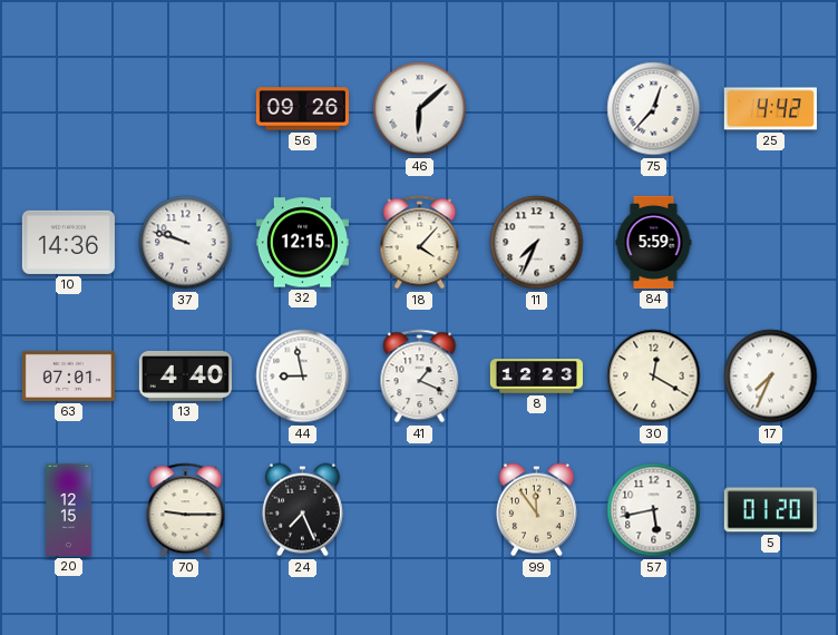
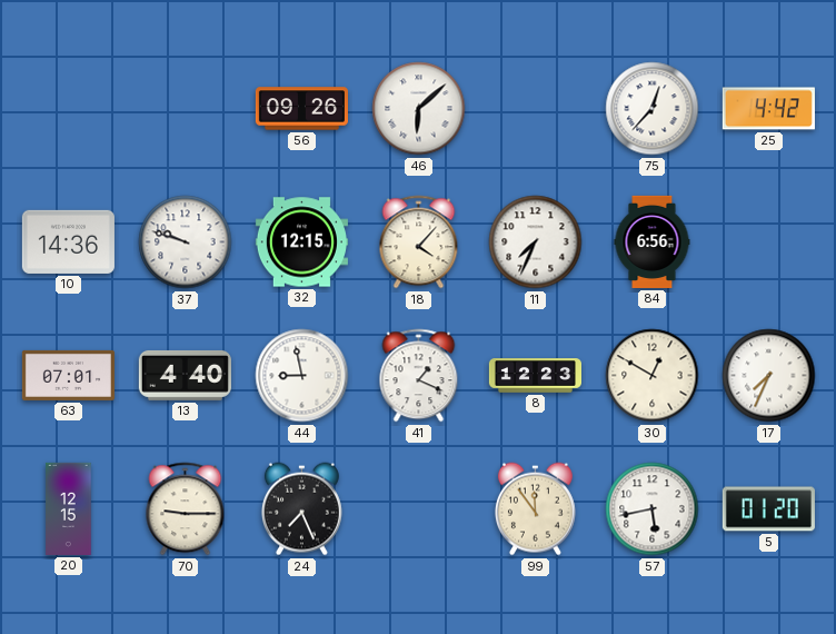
84: 5:59 -> 6:56 (653, 241)
30: 12:20 -> 12:50 (653, 376)
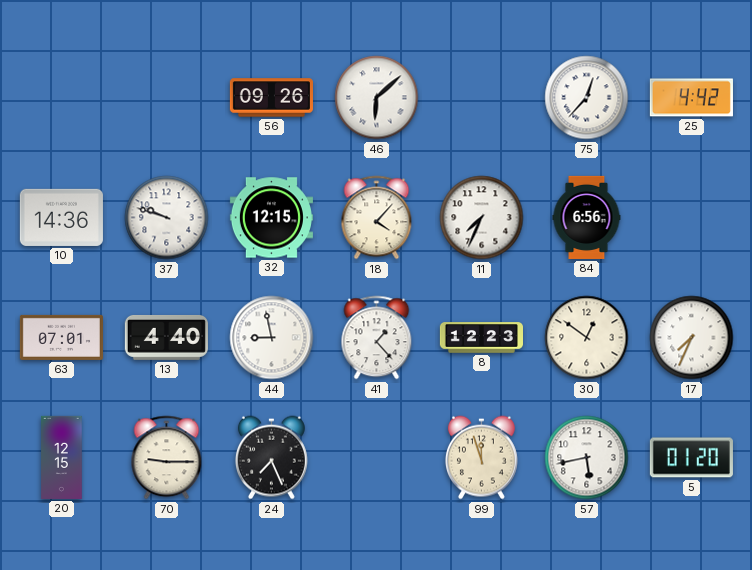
41: 1:19 -> 1:23 (377, 338)
30: 12:50 -> 12:51 (587, 338)
99: 11:54 -> 11:57 (481, 458)
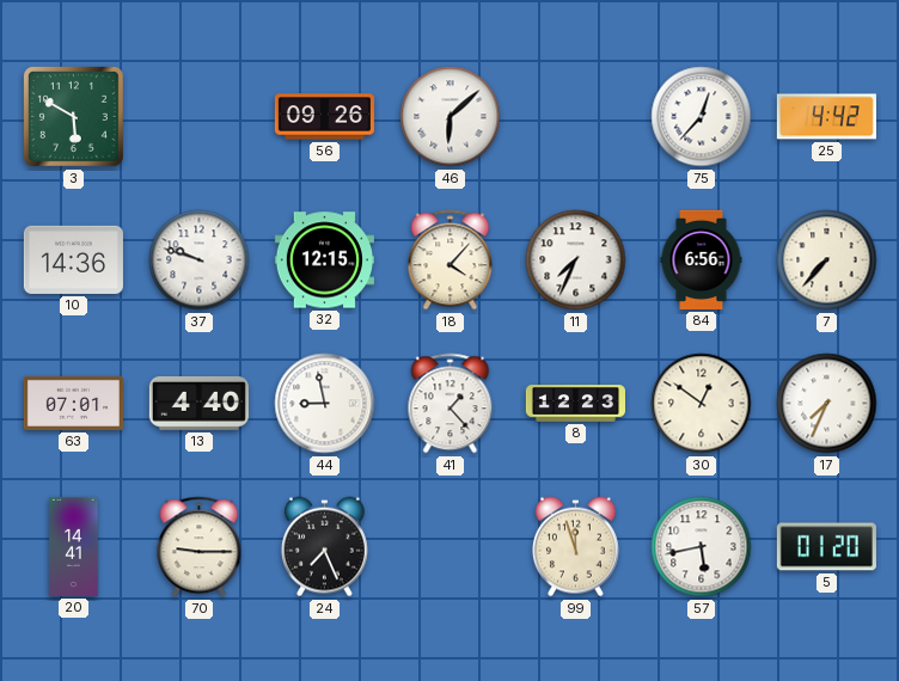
3: none -> 5:50 (73, 116)
7: none -> 7:37 (827, 260)
20: 12:15 -> 14:41 (74, 546)
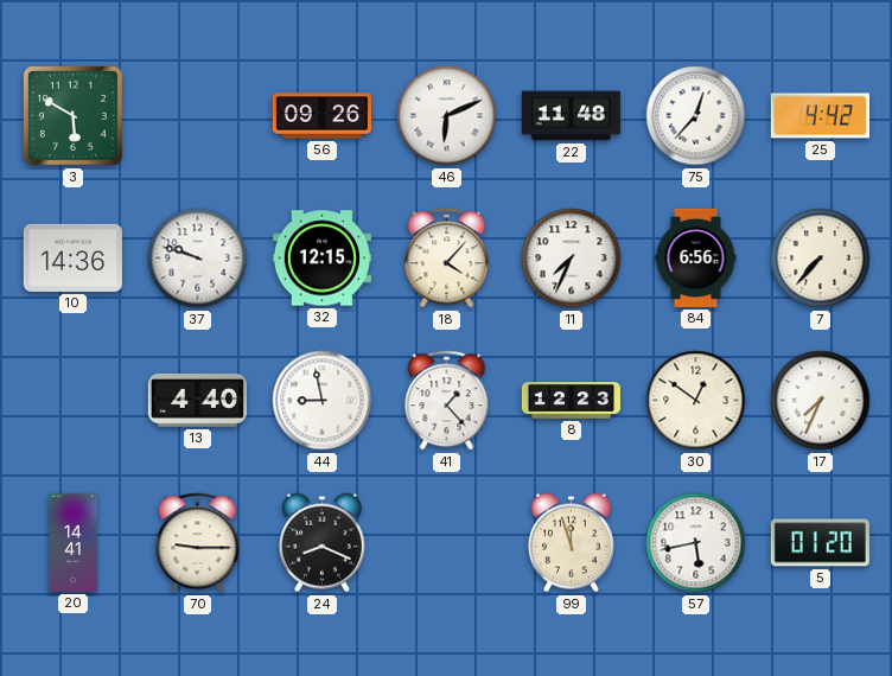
46: 6:08 -> 6:11 (447, 116)
22: none -> 11:48 (571, 116)
63: 07:01 -> none (73, 403)
24: 7:26 -> 8:19 (321, 543)
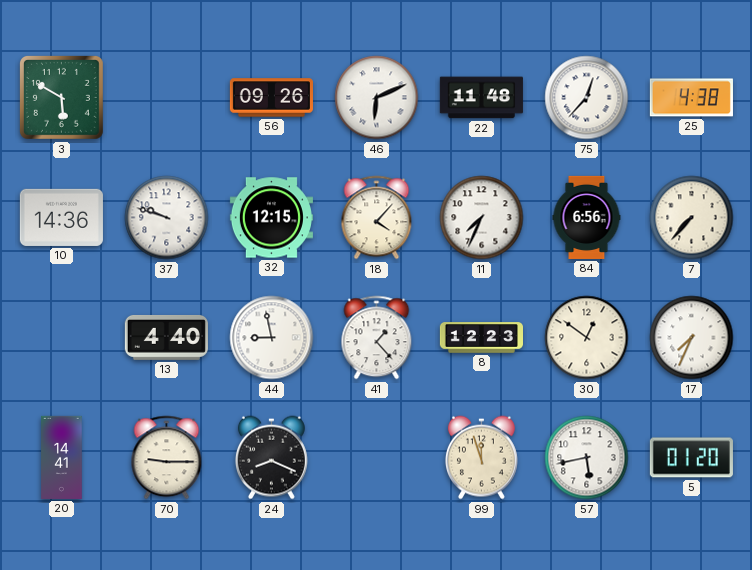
25: 4:42 -> 4:38 (691, 98)
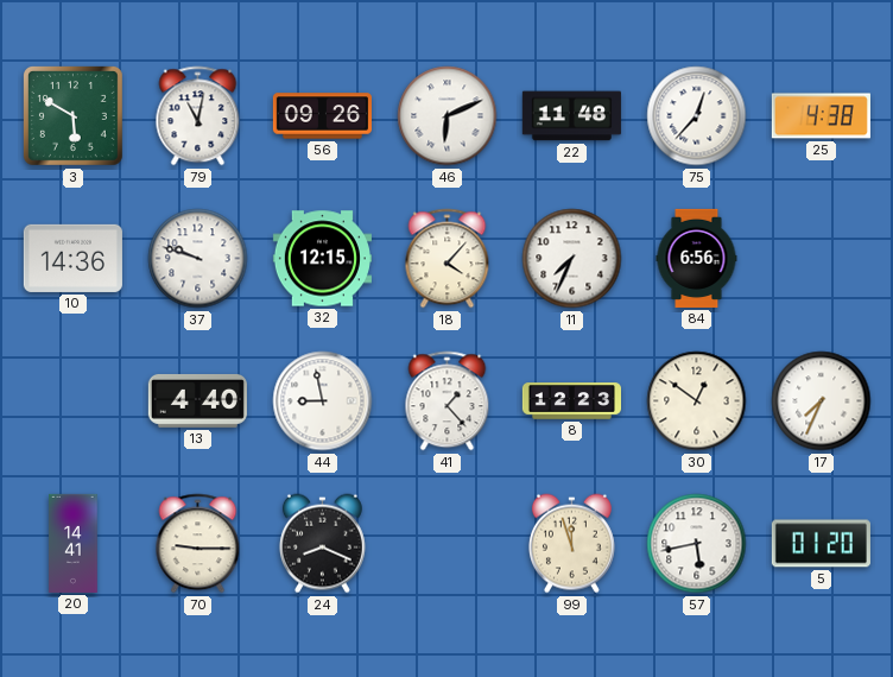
79: none -> 11:02 (198, 116)
7: 7:37 -> none (692, 218)
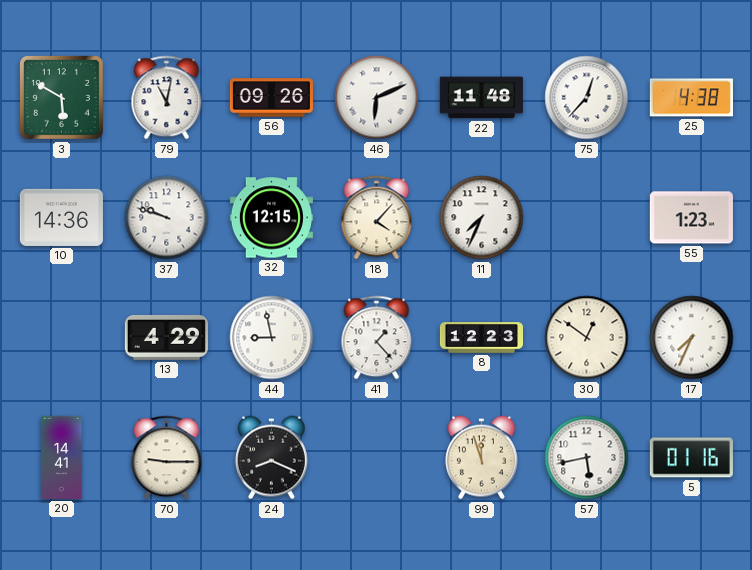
84: 6:56 -> none (697, 258)
55: none -> 1:23 (691, 218)
13: 4:40 -> 4:29 (166, 337)
5: 01:20 -> 01:16 (691, 458)
